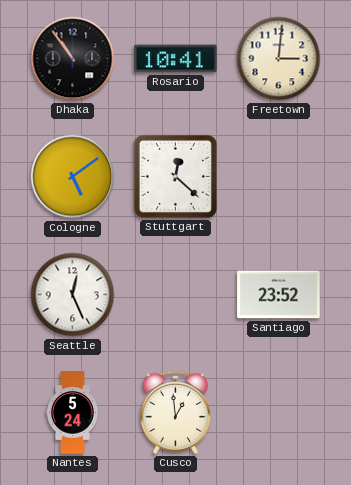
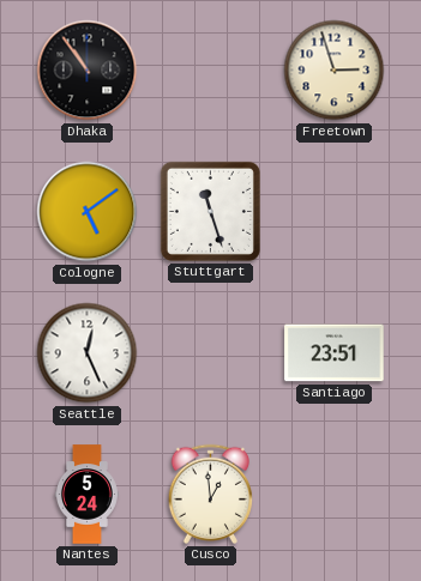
Rosario: 10:41 -> none (176, 59)
Freetown: 3:01 -> 2:57 (335, 71)
Stuttgart: 12:22 -> 11:27 (210, 211)
Santiago: 23:52 -> 23:51 (335, 353)
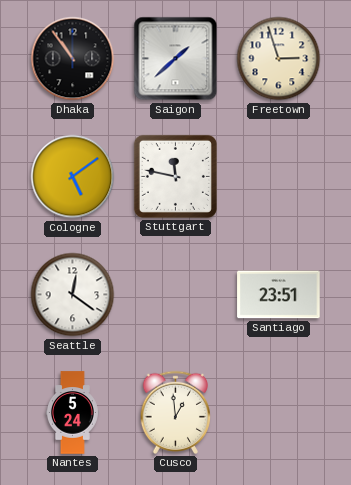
Saigon: none -> 1:38 (176, 59)
Stuttgart: 11:27 -> 11:47 (175, 176)
Seattle: 12:26 -> 12:21 (73, 295)
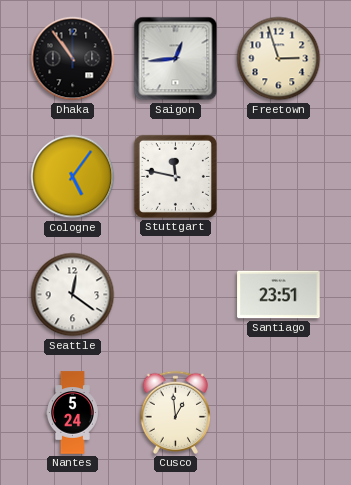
Saigon: 1:38 -> 12:44 (176, 59)
Cologne: 5:09 -> 5:06 (73, 177)
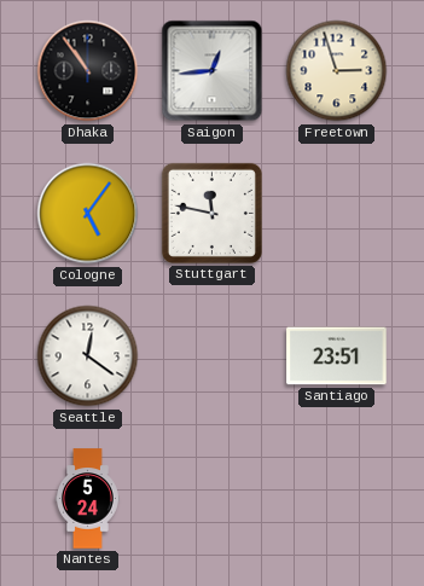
Cusco: 12:59 -> none (175, 412)
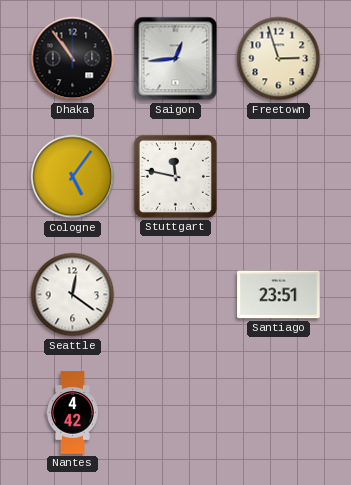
Nantes: 5:24 -> 4:42 (72, 413)
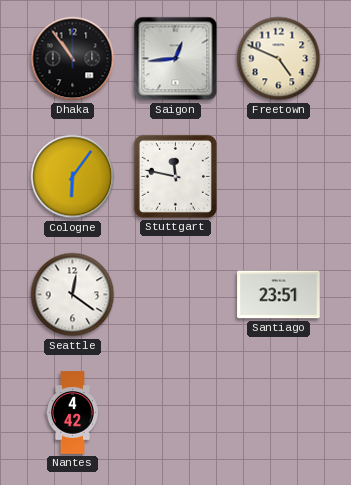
Freetown: 2:57 -> 4:49 (279, 59)
Cologne: 5:06 -> 6:06 (73, 177)
